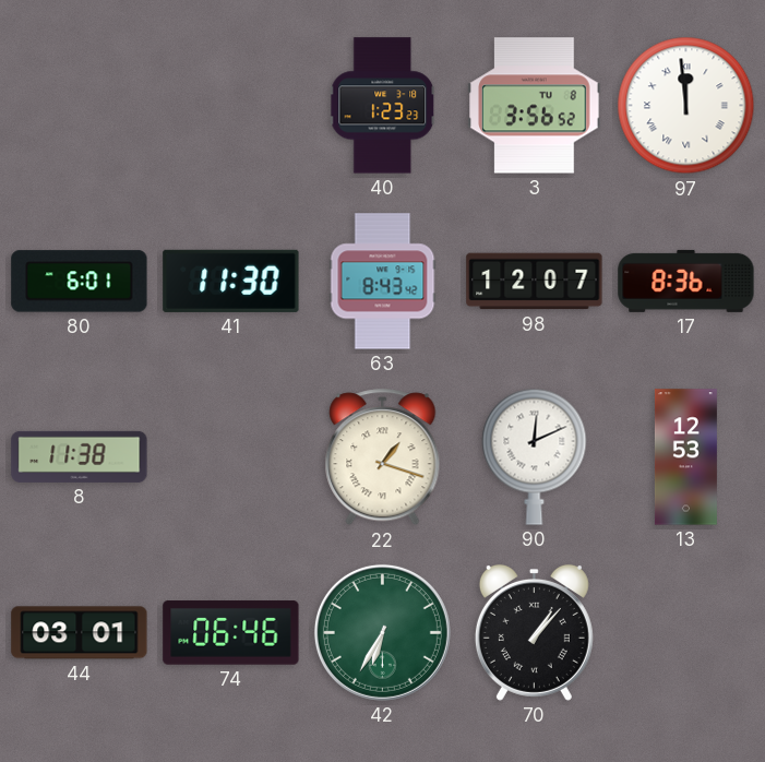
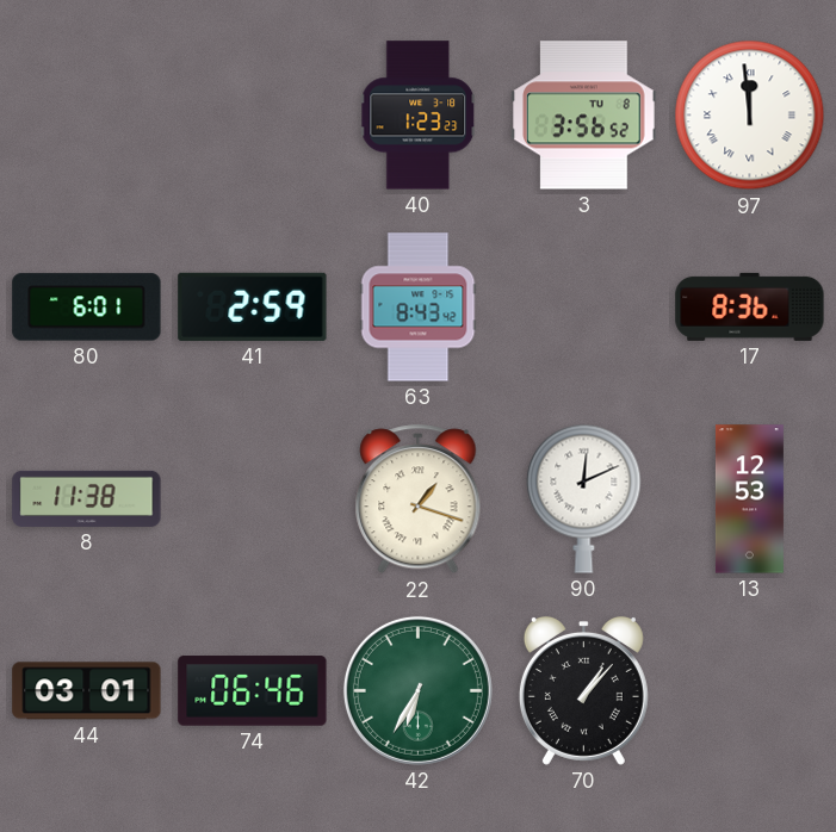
41: 11:30 -> 2:59 (253, 306)
98: 12:07 -> none (535, 282)
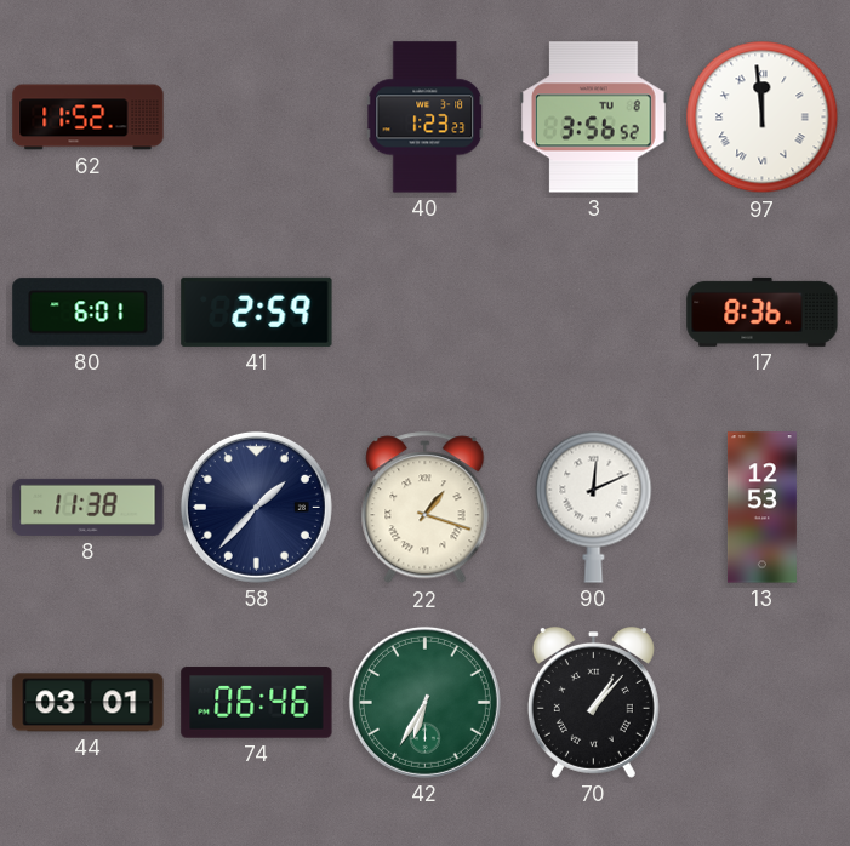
62: none -> 11:52 (89, 118)
63: 8:43 -> none (419, 308)
58: none -> 1:37 (256, 507)
